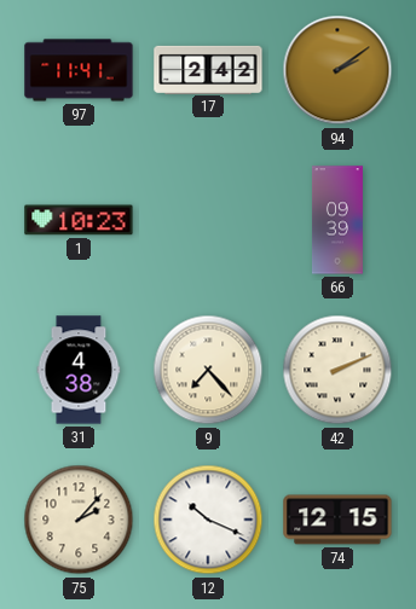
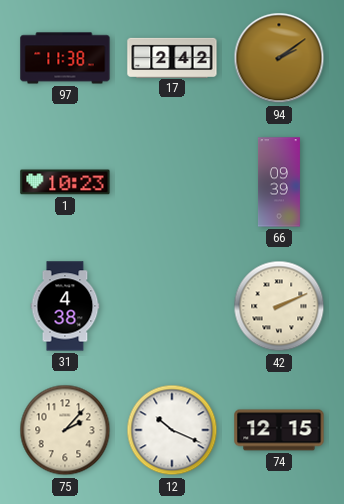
97: 11:41 -> 11:38 (65, 58)
9: 7:23 -> none (208, 370)
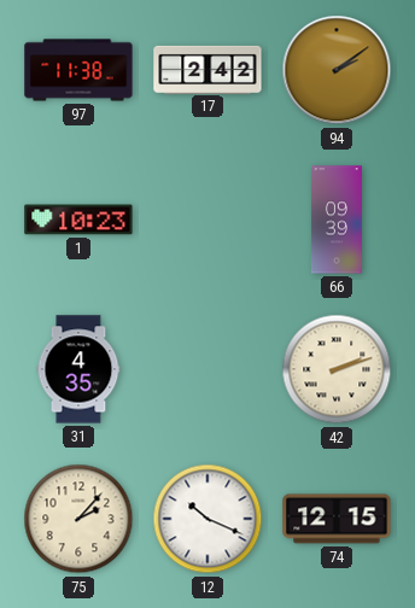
31: 4:38 -> 4:35 (78, 369)
42: 2:11 -> 2:12 (337, 369)
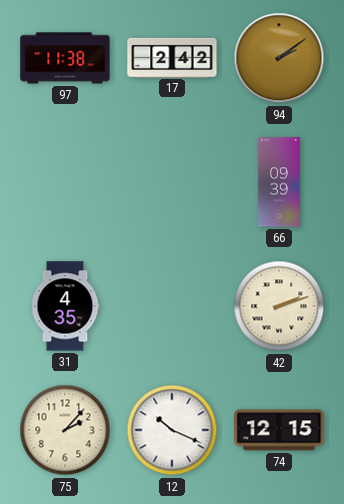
1: 10:23 -> none (78, 220)
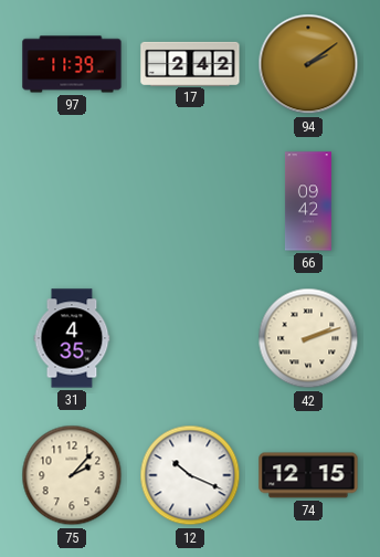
97: 11:38 -> 11:39 (72, 64)
66: 09:39 -> 09:42 (308, 201)
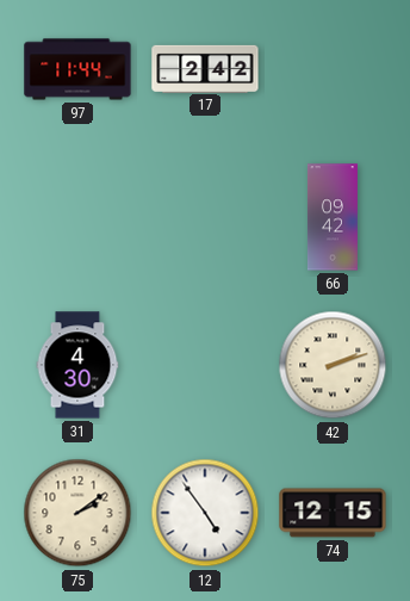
97: 11:39 -> 11:44 (77, 69)
94: 2:09 -> none (308, 64)
31: 4:35 -> 4:30 (77, 365)
75: 2:07 -> 2:09 (77, 513)
12: 10:19 -> 4:54 (205, 513)
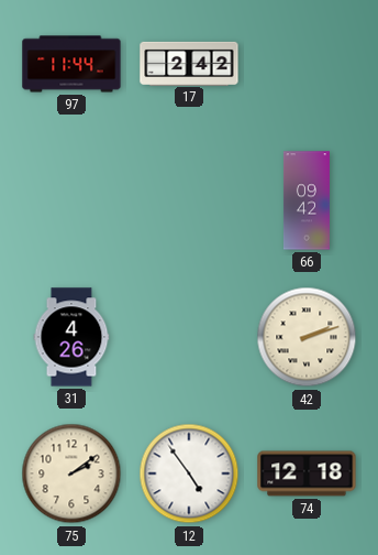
31: 4:30 -> 4:26 (71, 337)
74: 12:15 -> 12:18 (307, 474)
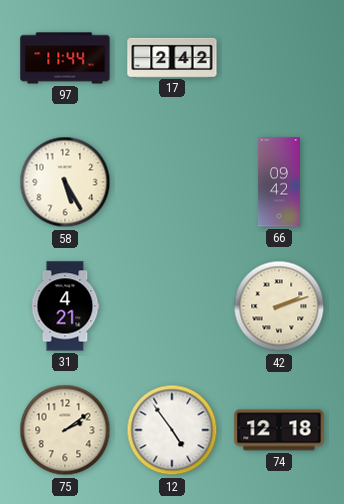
58: none -> 5:25 (65, 182)
31: 4:26 -> 4:21 (65, 306)
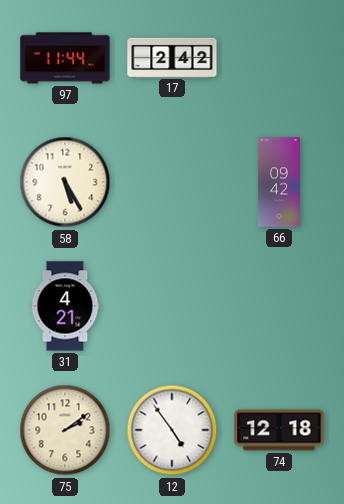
42: 2:12 -> none (279, 306)
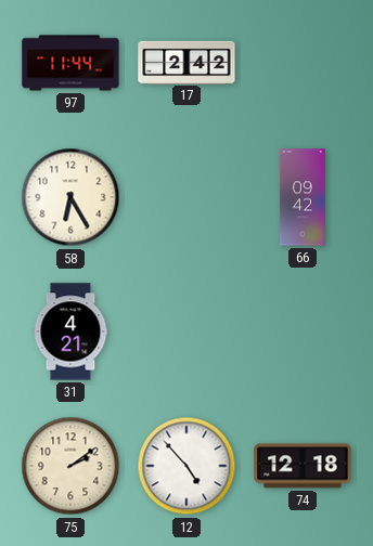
58: 5:25 -> 6:25 (70, 197)
12: 4:54 -> 4:53 (186, 466)
